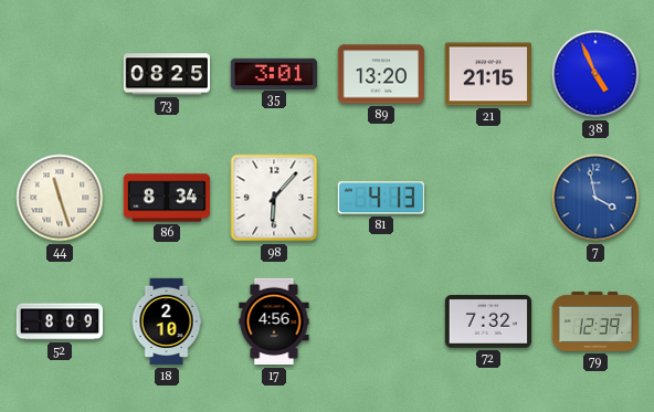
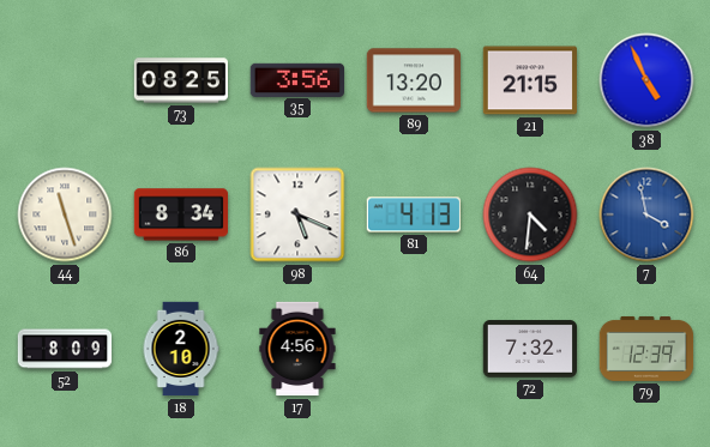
35: 3:01 -> 3:56 (296, 79)
98: 6:07 -> 5:19 (297, 215)
64: none -> 4:31 (530, 215)
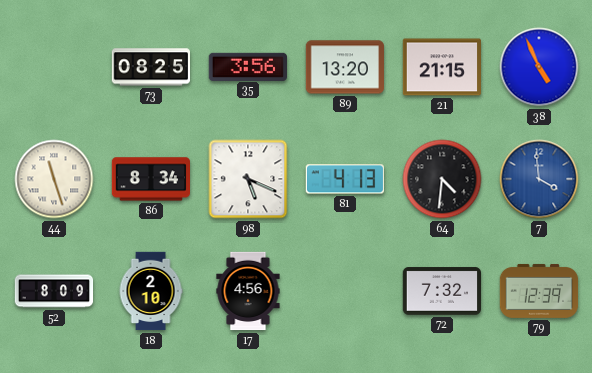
7: 3:58 -> 3:59 (539, 179)
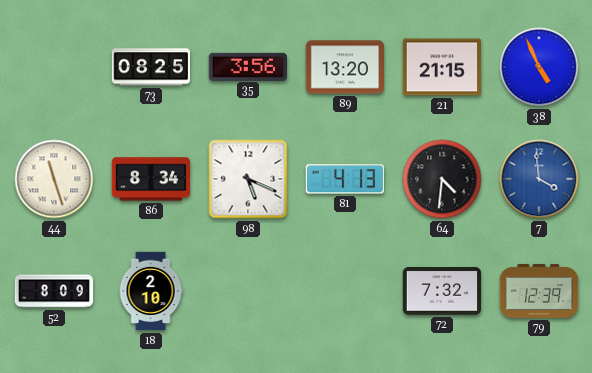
17: 4:56 -> none (248, 291)
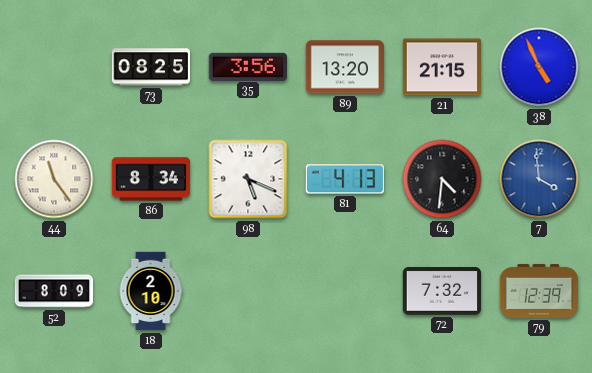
44: 11:27 -> 11:24 (54, 179)
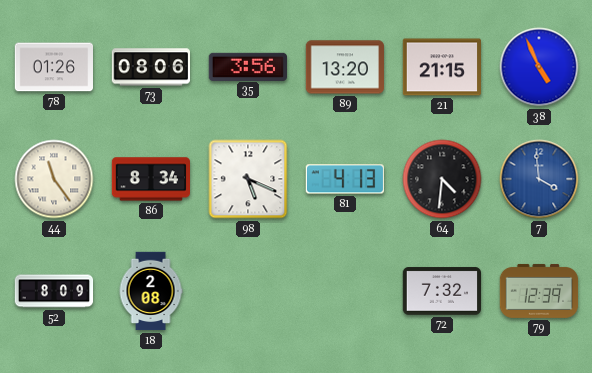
78: none -> 01:26 (53, 67)
73: 08:25 -> 08:06 (150, 67)
18: 2:10 -> 2:08 (151, 291)
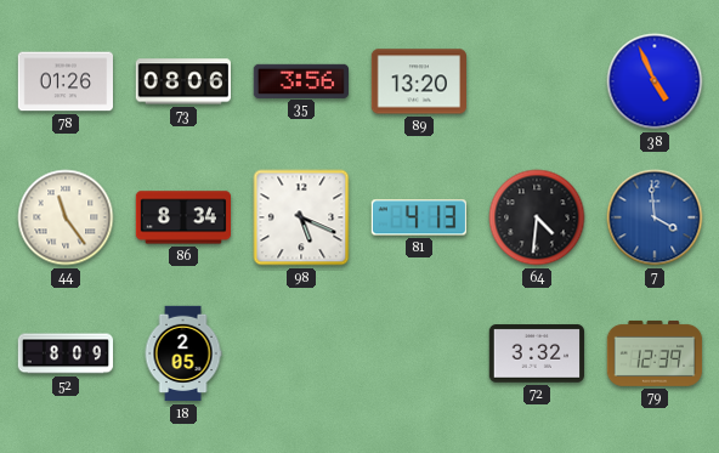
21: 21:15 -> none (441, 67)
18: 2:08 -> 2:05 (183, 353)
72: 7:32 -> 3:32 (536, 353)
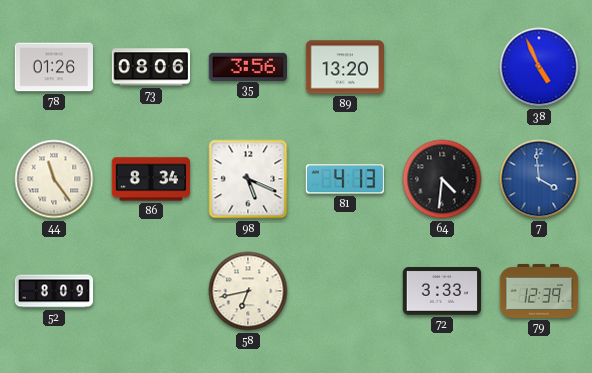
18: 2:05 -> none (183, 353)
58: none -> 6:43 (248, 291)
72: 3:32 -> 3:33 (441, 291)
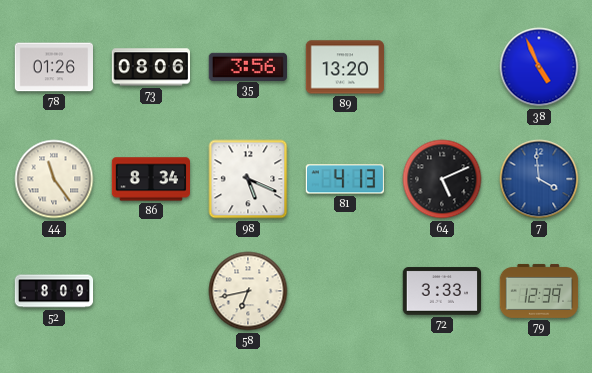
64: 4:31 -> 5:11 (442, 179)
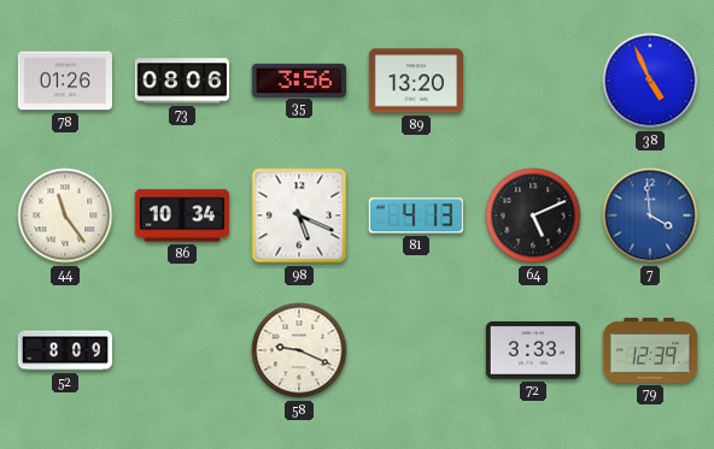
86: 8:34 -> 10:34 (181, 215)
58: 6:43 -> 9:19 (299, 350)
